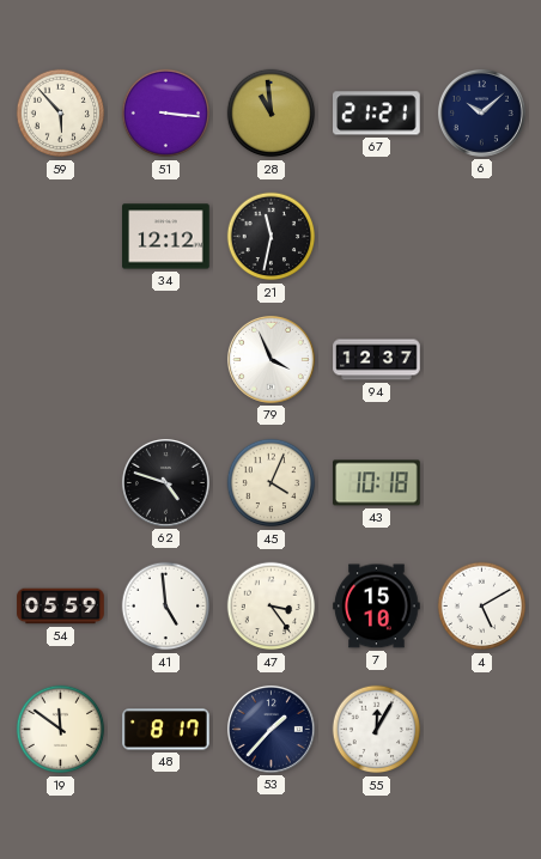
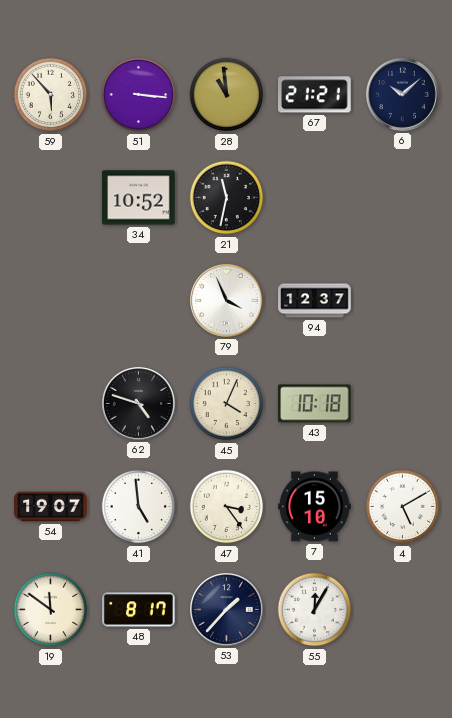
34: 12:12 -> 10:52 (139, 198)
54: 05:59 -> 19:07 (51, 507)
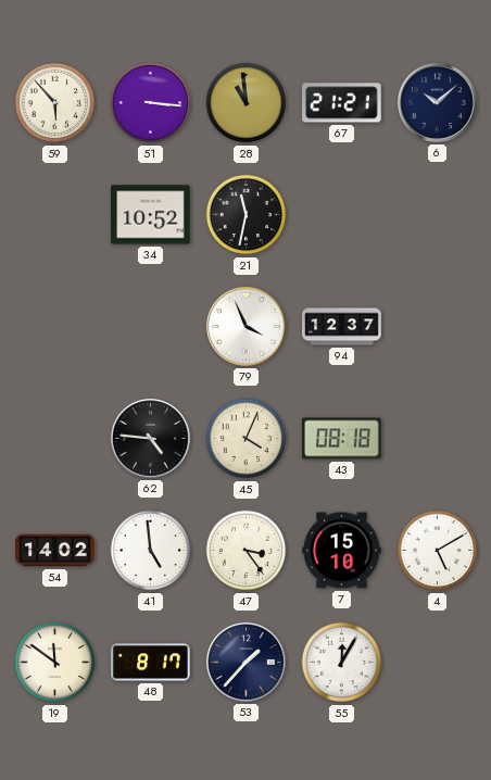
62: 4:48 -> 4:46 (150, 438)
43: 10:18 -> 08:18 (342, 439)
54: 19:07 -> 14:02 (55, 551)
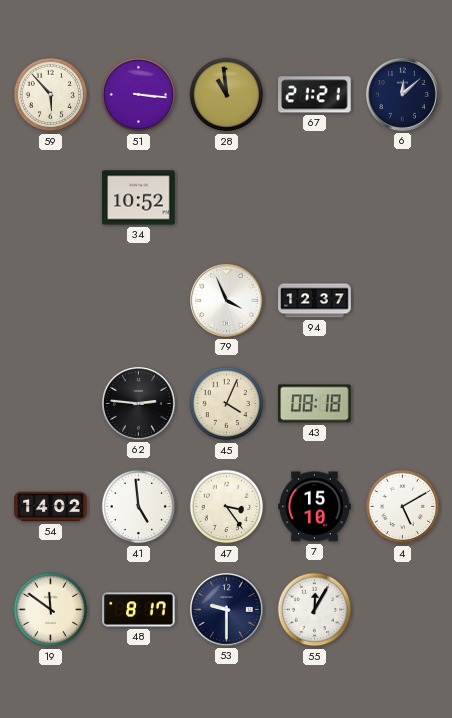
6: 10:08 -> 12:08 (402, 94)
21: 11:32 -> none (247, 215)
62: 4:46 -> 2:46 (138, 403)
53: 1:37 -> 9:30 (226, 609)
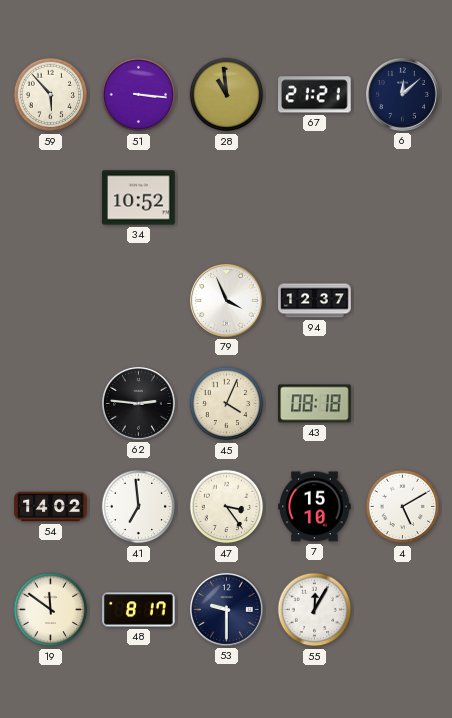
41: 4:59 -> 6:59 (139, 507)
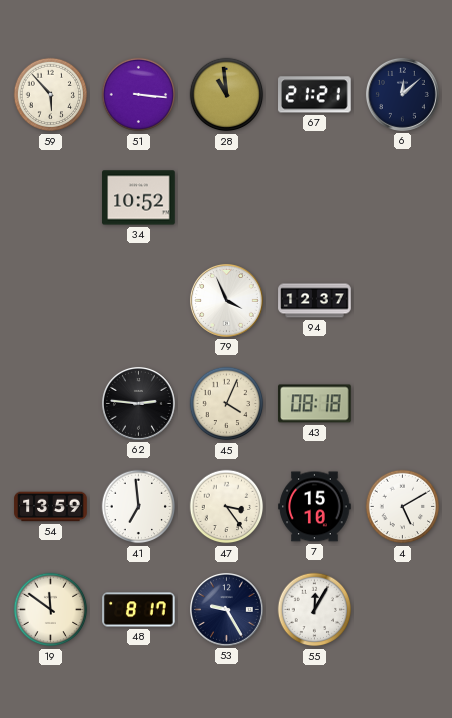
54: 14:02 -> 13:59 (51, 507)
53: 9:30 -> 9:25 (226, 609)
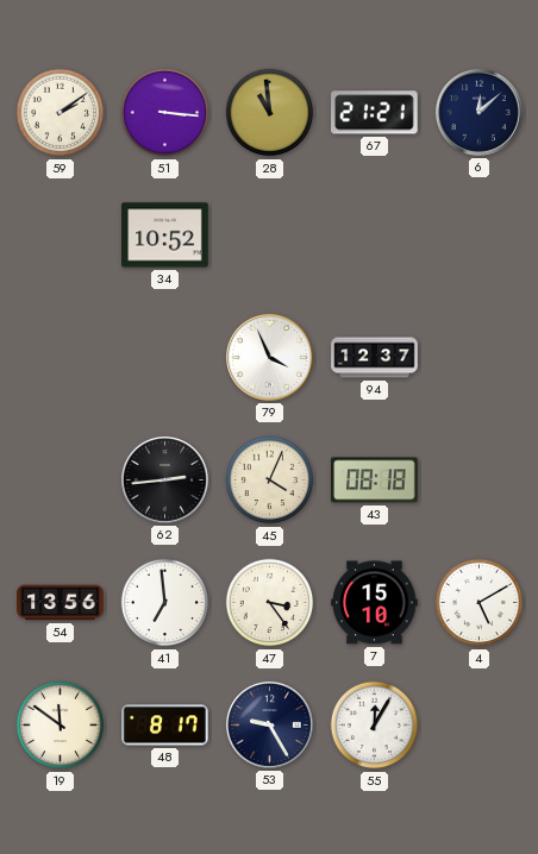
59: 5:53 -> 2:09 (61, 113)
62: 2:46 -> 2:44 (164, 479)
54: 13:59 -> 13:56 (61, 603)
